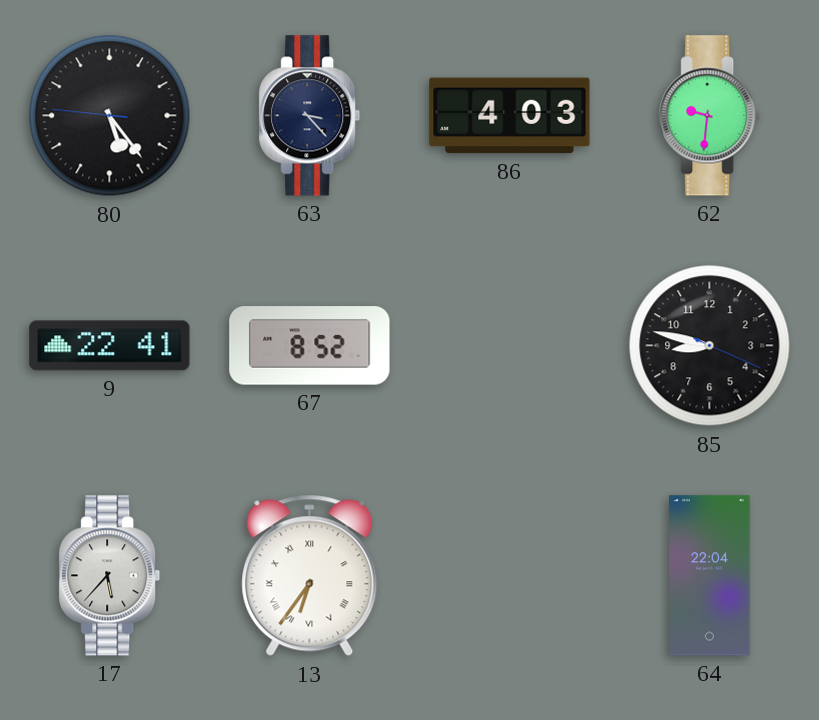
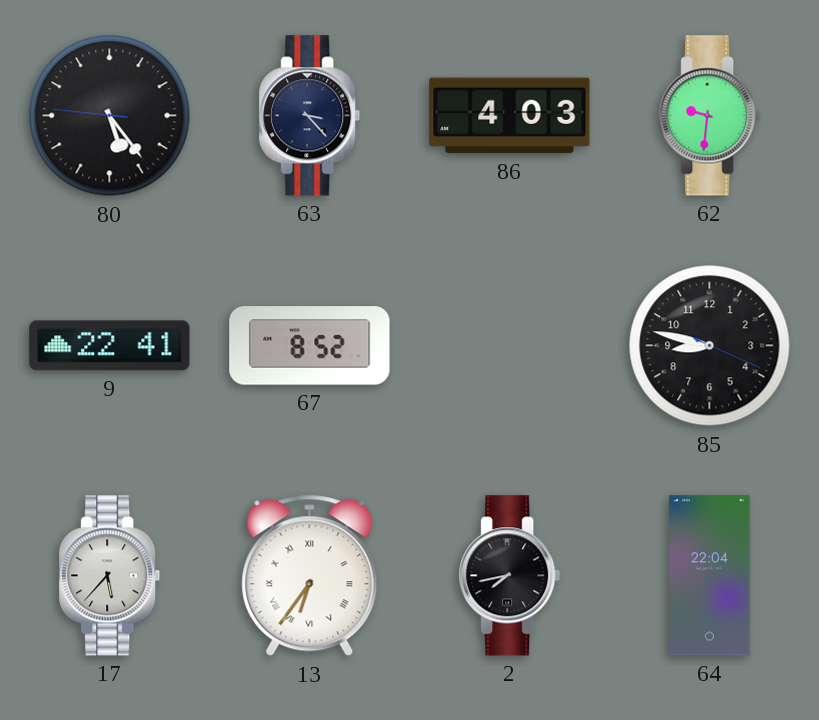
2: none -> 7:43 (510, 576)
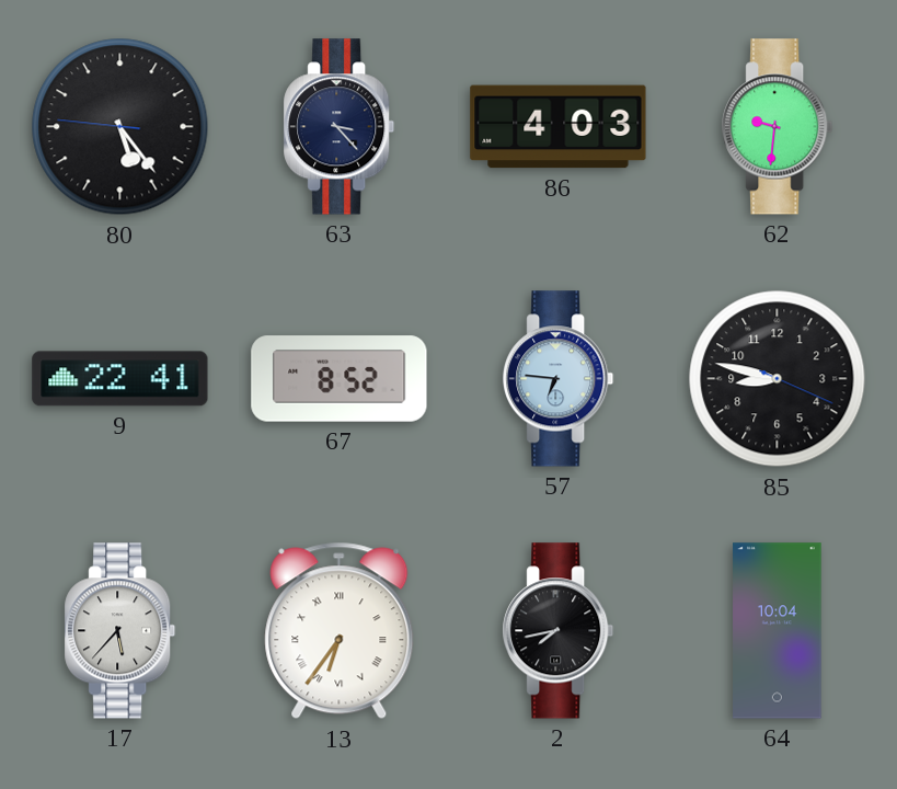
57: none -> 6:46 (559, 379)
64: 22:04 -> 10:04 (778, 631)
